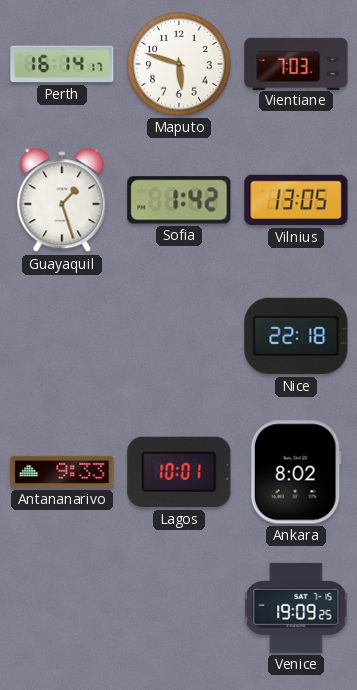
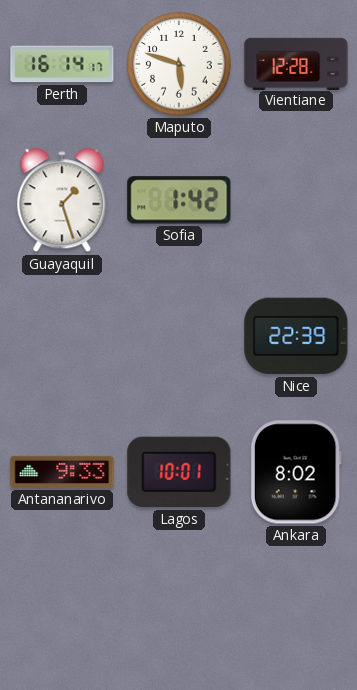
Vientiane: 7:03 -> 12:28 (296, 63)
Vilnius: 13:05 -> none (296, 200)
Nice: 22:18 -> 22:39 (296, 336)
Venice: 19:09 -> none (296, 608)
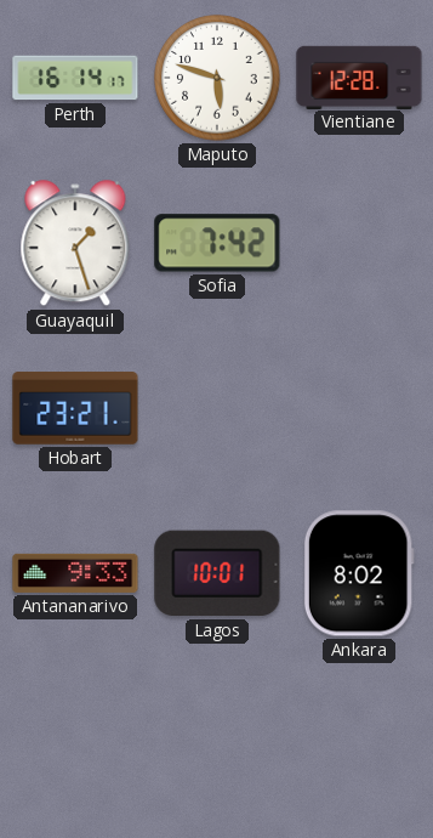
Sofia: 1:42 -> 7:42 (217, 243)
Hobart: none -> 23:21 (75, 408)
Nice: 22:39 -> none (296, 336)
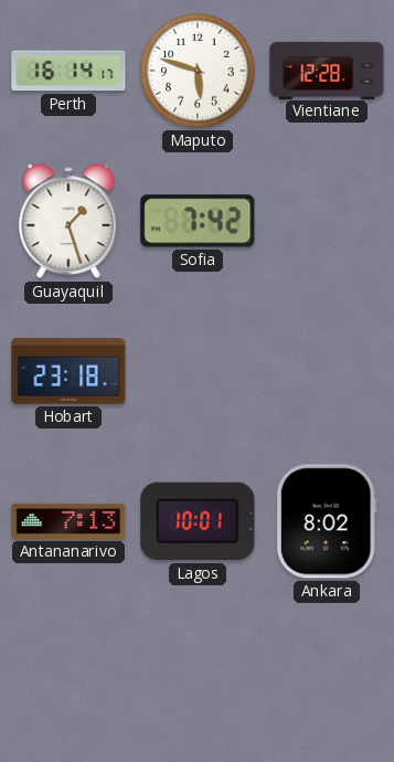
Hobart: 23:21 -> 23:18 (68, 371)
Antananarivo: 9:33 -> 7:13 (68, 521)
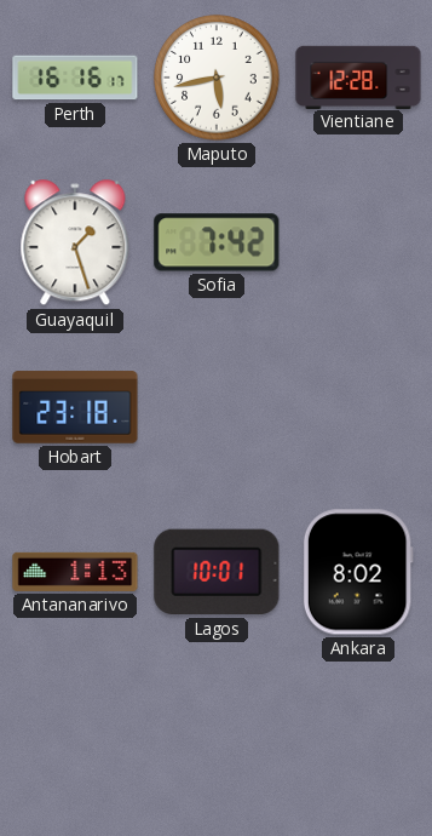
Perth: 16:14 -> 16:16 (75, 78)
Maputo: 5:48 -> 5:43 (217, 78)
Antananarivo: 7:13 -> 1:13 (75, 572)
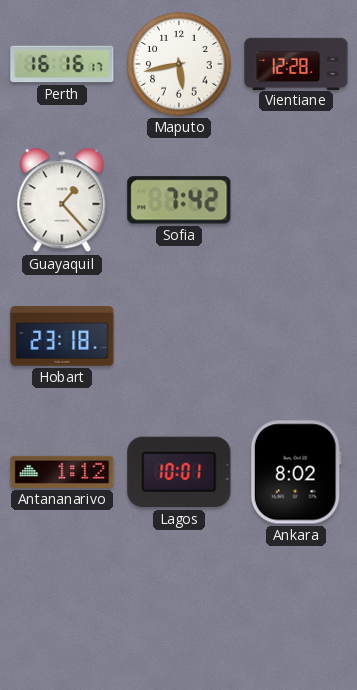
Guayaquil: 1:27 -> 1:23 (62, 201)
Antananarivo: 1:13 -> 1:12 (62, 472)
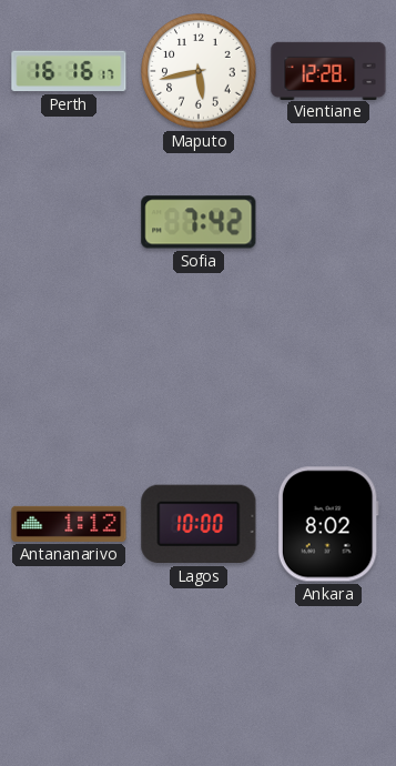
Guayaquil: 1:23 -> none (62, 201)
Hobart: 23:18 -> none (62, 336)
Lagos: 10:01 -> 10:00 (199, 524)
